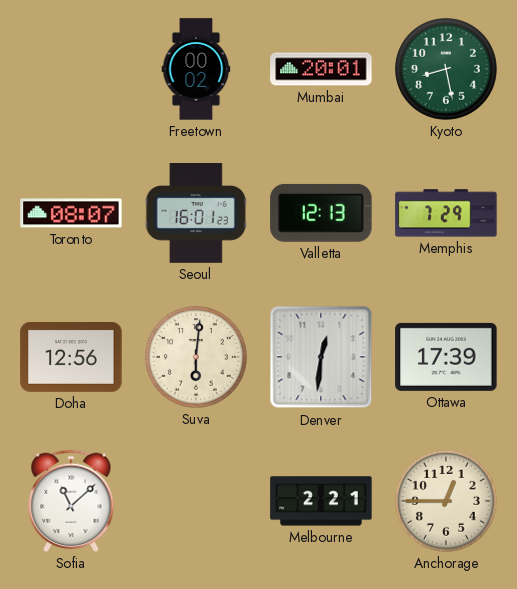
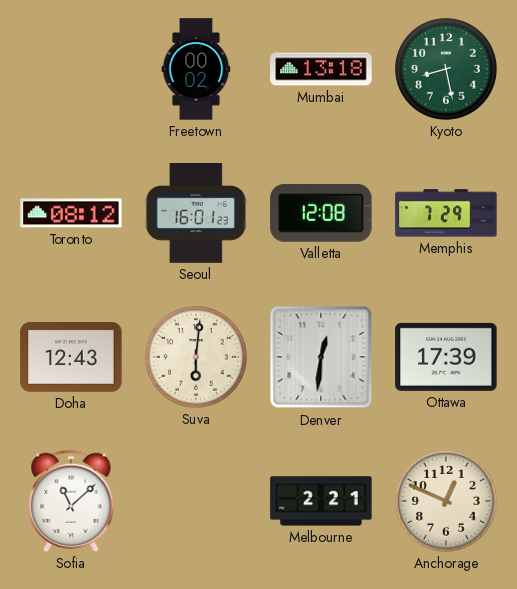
Mumbai: 20:01 -> 13:18 (321, 69)
Toronto: 08:07 -> 08:12 (71, 213)
Valletta: 12:13 -> 12:08 (321, 213)
Doha: 12:56 -> 12:43 (71, 357)
Anchorage: 12:45 -> 12:49 (446, 501)
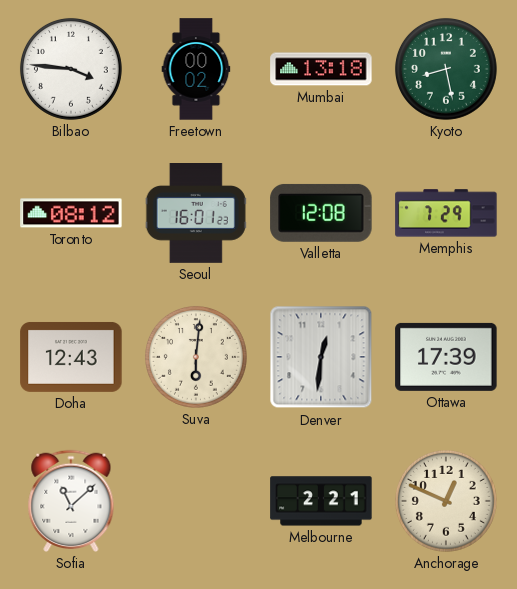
Bilbao: none -> 3:46 (71, 69)
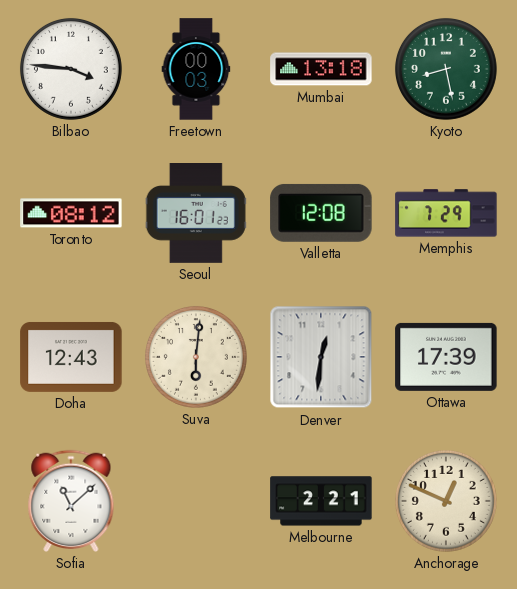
Freetown: 00:02 -> 00:03 (196, 69)
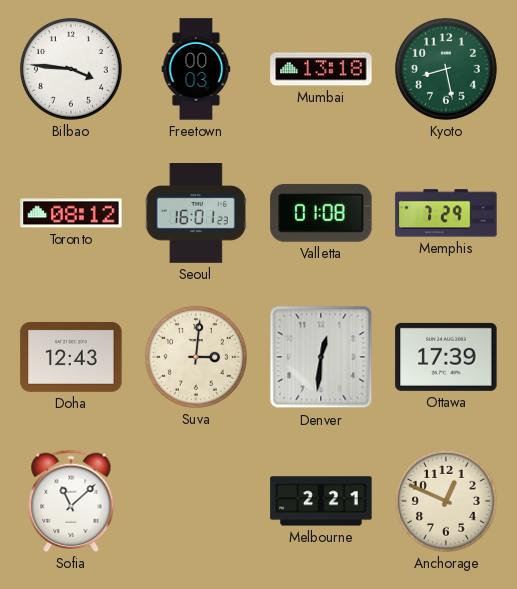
Valletta: 12:08 -> 01:08 (321, 213)
Suva: 6:01 -> 3:01 (196, 357)
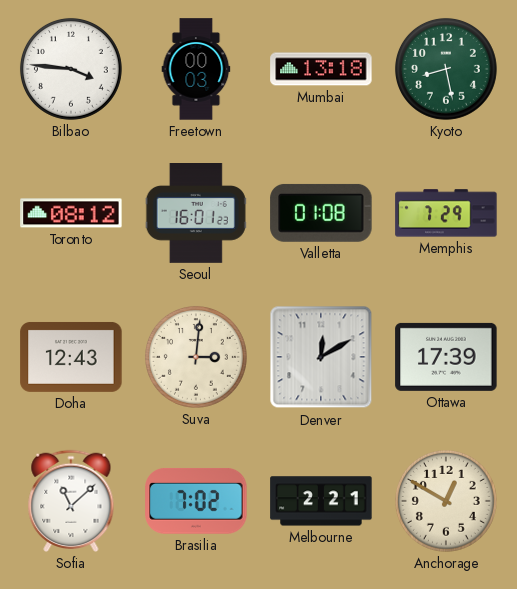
Denver: 12:31 -> 12:10 (321, 357)
Brasilia: none -> 7:02 (196, 501)
Anchorage: 12:49 -> 12:50 (446, 501)
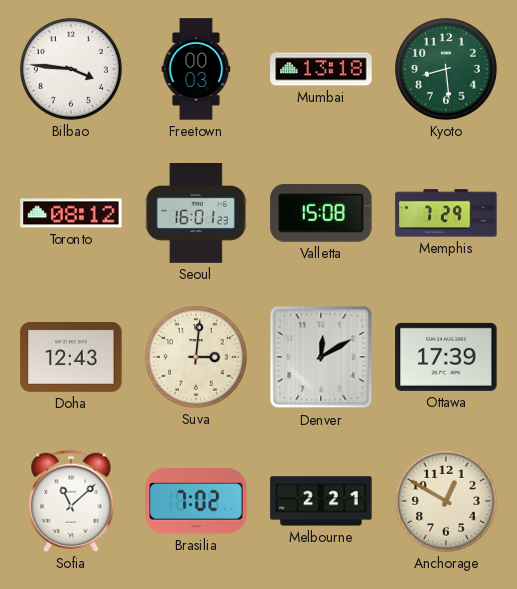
Kyoto: 8:28 -> 8:29 (446, 69)
Valletta: 01:08 -> 15:08 (321, 213)
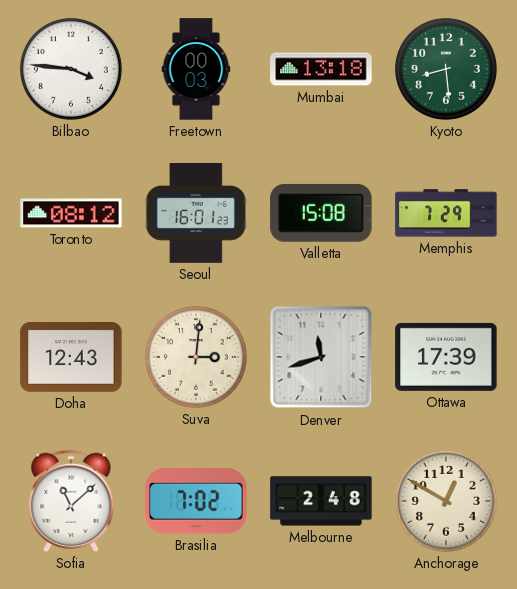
Denver: 12:10 -> 11:42 (321, 357)
Melbourne: 2:21 -> 2:48 (321, 501)
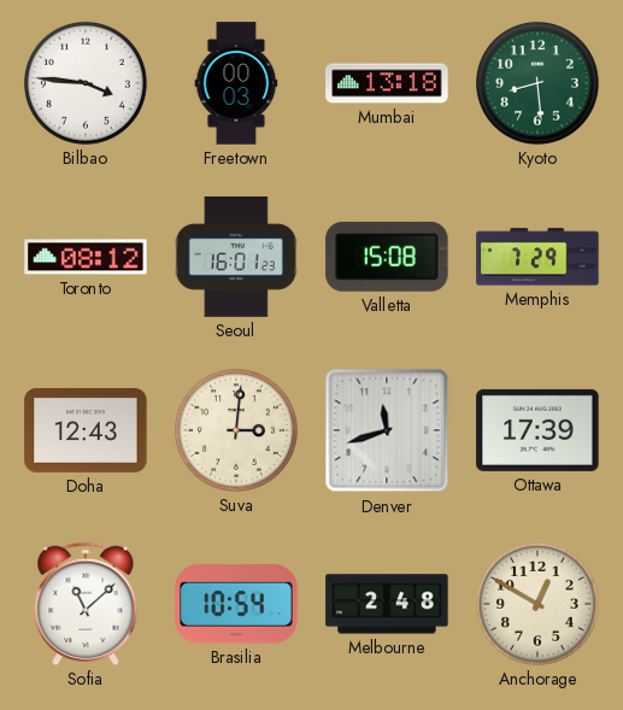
Brasilia: 7:02 -> 10:54 (236, 604)
